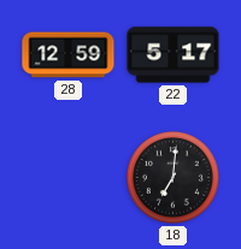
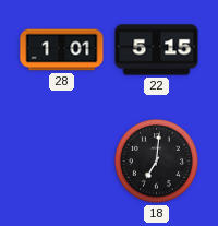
28: 12:59 -> 1:01 (62, 50)
22: 5:17 -> 5:15 (157, 50)
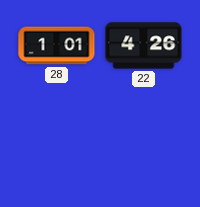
22: 5:15 -> 4:26 (144, 46)
18: 7:01 -> none (156, 160)
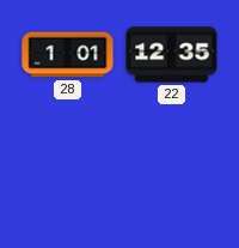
22: 4:26 -> 12:35 (172, 55)
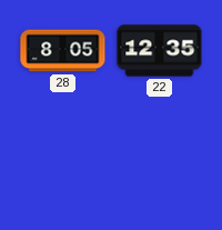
28: 1:01 -> 8:05 (63, 51)
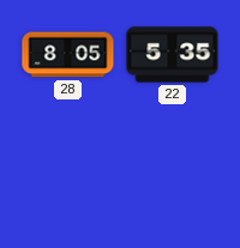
22: 12:35 -> 5:35 (173, 55)
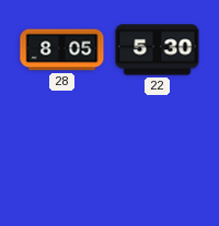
22: 5:35 -> 5:30 (158, 50)
